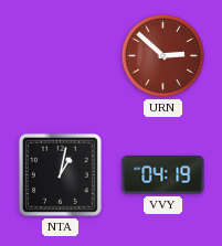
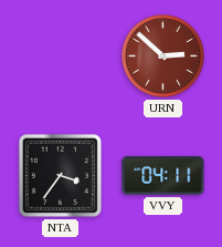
NTA: 1:02 -> 3:36 (60, 175)
VVY: 04:19 -> 04:11 (163, 175)
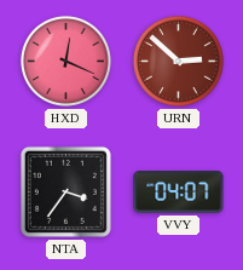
HXD: none -> 12:19 (65, 61)
VVY: 04:11 -> 04:07 (179, 191)
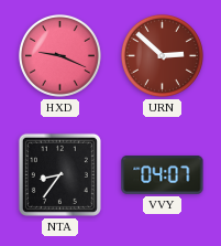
HXD: 12:19 -> 9:19 (59, 55)
NTA: 3:36 -> 8:36 (59, 174)
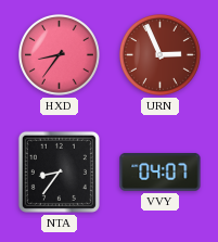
HXD: 9:19 -> 8:36 (59, 54)
URN: 2:52 -> 2:56 (159, 54)
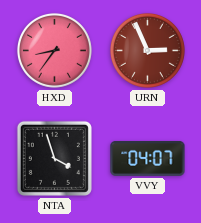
NTA: 8:36 -> 3:57 (54, 158)
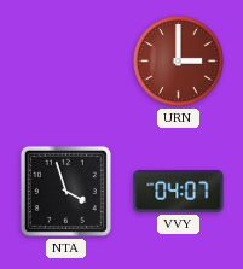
HXD: 8:36 -> none (54, 50)
URN: 2:56 -> 3:00 (178, 60)
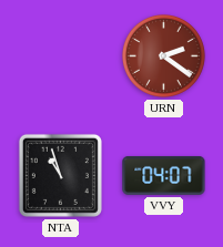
URN: 3:00 -> 2:21 (163, 55)
NTA: 3:57 -> 10:57 (60, 175)
